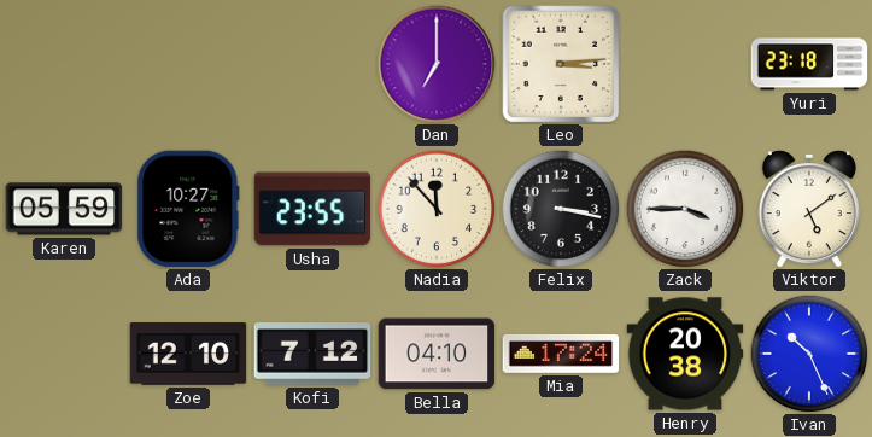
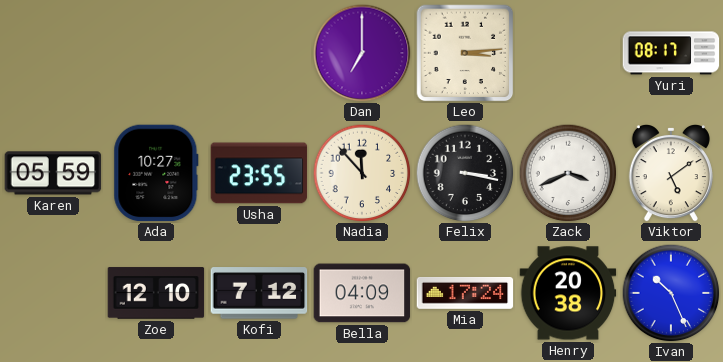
Yuri: 23:18 -> 08:17 (671, 53)
Zack: 3:45 -> 3:41 (568, 173)
Bella: 04:10 -> 04:09 (362, 293)
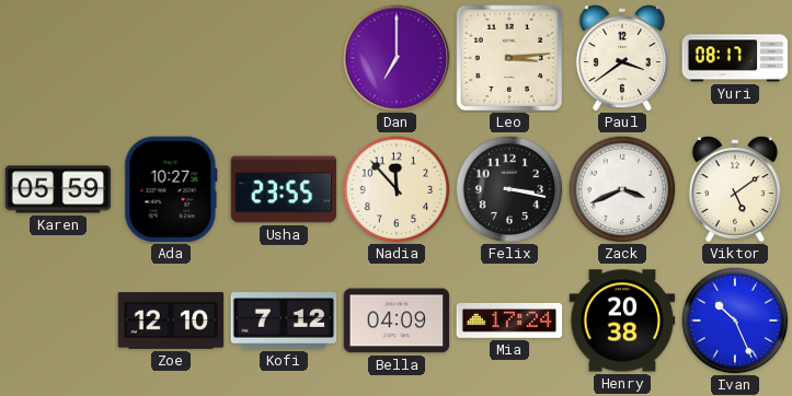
Paul: none -> 3:39 (622, 59)
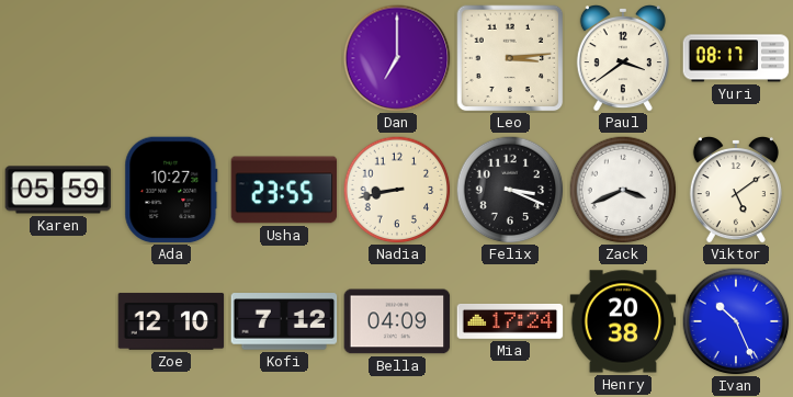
Nadia: 11:53 -> 8:43 (397, 190)
Felix: 3:17 -> 3:19 (510, 190)
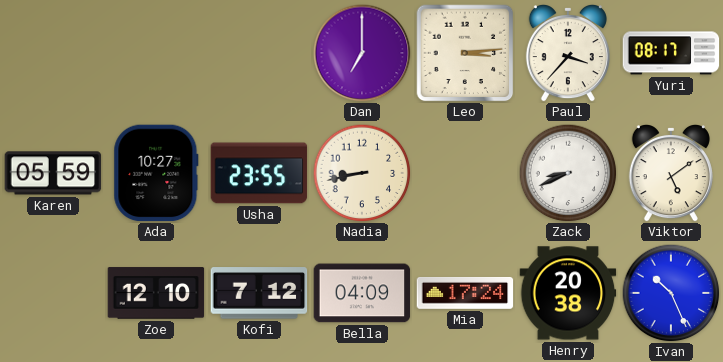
Paul: 3:39 -> 3:37 (568, 54)
Felix: 3:19 -> none (510, 190)
Zack: 3:41 -> 8:41 (568, 173)
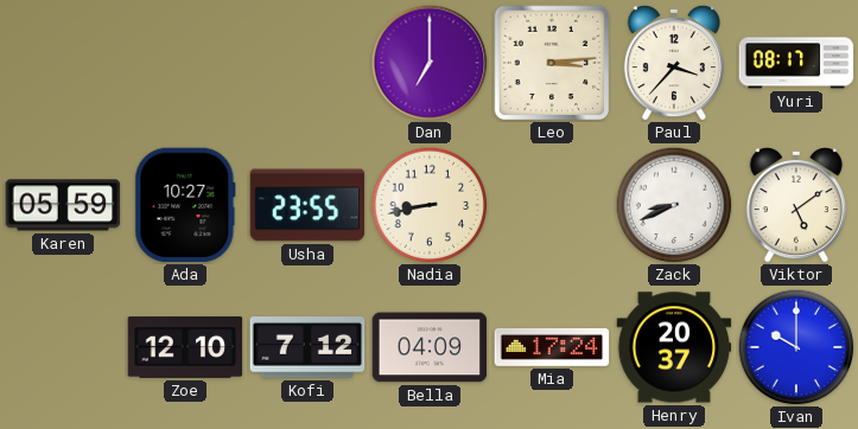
Henry: 20:38 -> 20:37 (674, 347)
Ivan: 10:26 -> 10:00 (796, 347)
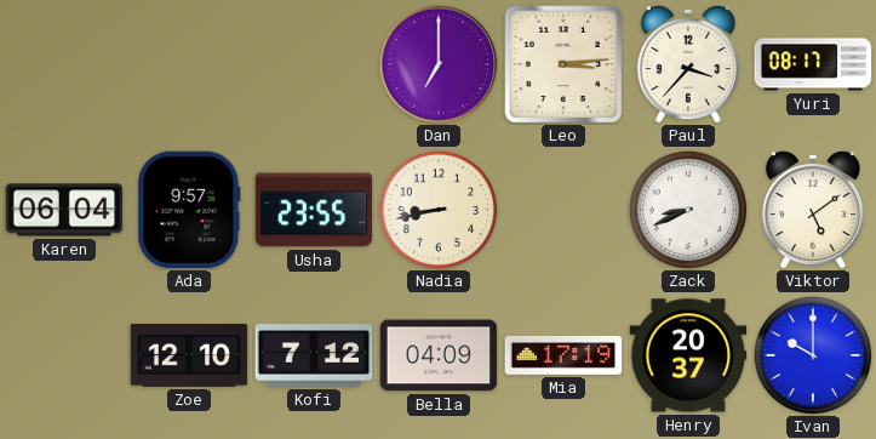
Karen: 05:59 -> 06:04 (64, 210)
Ada: 10:27 -> 9:57 (189, 210)
Mia: 17:24 -> 17:19 (563, 355)
